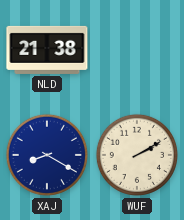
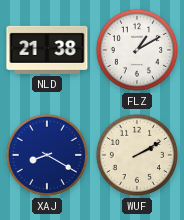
FLZ: none -> 1:10 (137, 50)
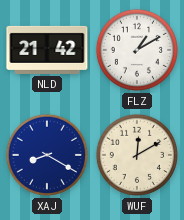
NLD: 21:38 -> 21:42 (47, 50)
WUF: 2:10 -> 12:10 (137, 155)
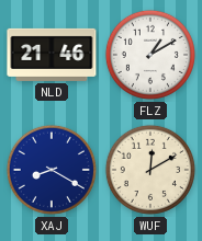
NLD: 21:42 -> 21:46 (52, 55)
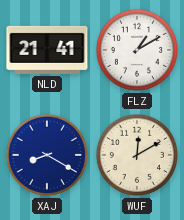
NLD: 21:46 -> 21:41 (47, 50)
